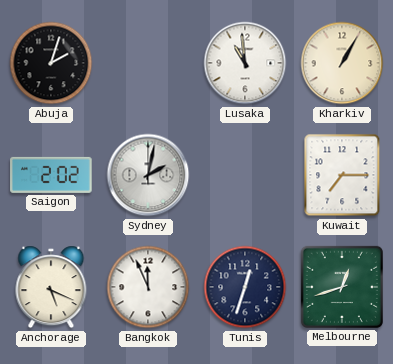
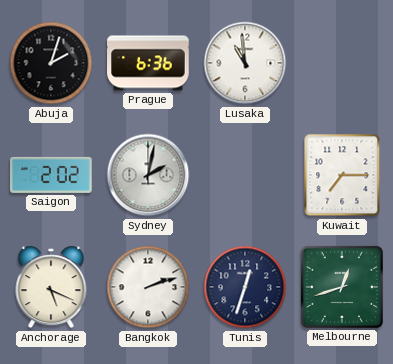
Prague: none -> 6:36 (148, 63)
Kharkiv: 1:05 -> none (342, 63)
Bangkok: 11:56 -> 2:12 (148, 287)
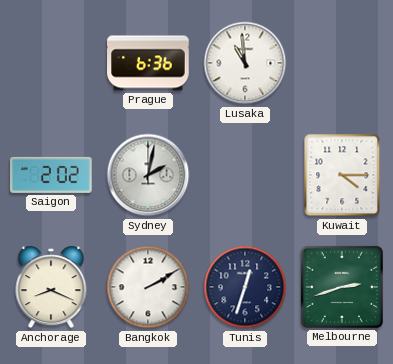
Abuja: 2:03 -> none (51, 63)
Kuwait: 7:15 -> 4:15 (342, 175)
Anchorage: 5:19 -> 8:19 (51, 287)
Bangkok: 2:12 -> 2:10 (148, 287)
Melbourne: 12:42 -> 2:42 (342, 287)
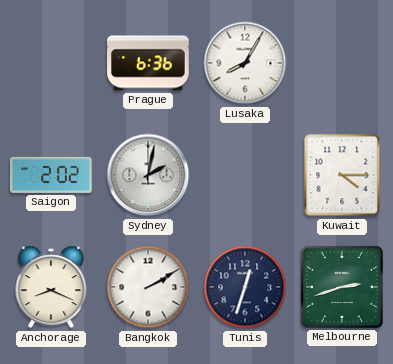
Lusaka: 10:59 -> 8:05 (245, 63)
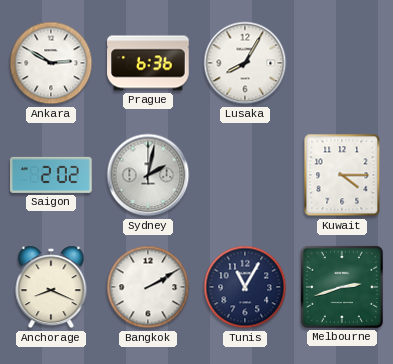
Ankara: none -> 2:50 (51, 63)
Tunis: 12:33 -> 11:05 (245, 287)
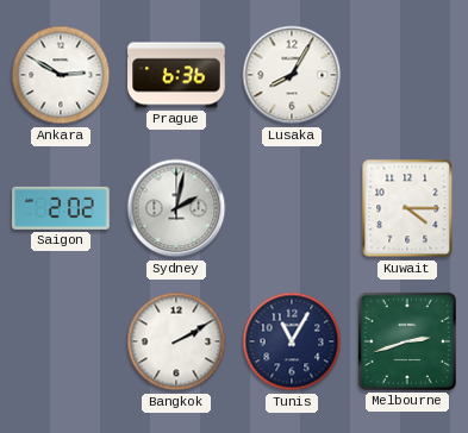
Anchorage: 8:19 -> none (51, 287)
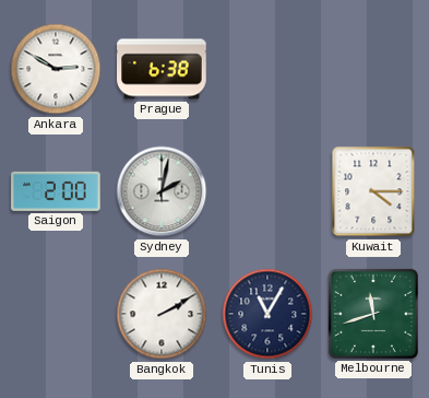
Prague: 6:36 -> 6:38 (162, 69)
Lusaka: 8:05 -> none (292, 75)
Saigon: 2:02 -> 2:00 (56, 191)
Melbourne: 2:42 -> 11:42 (373, 314)
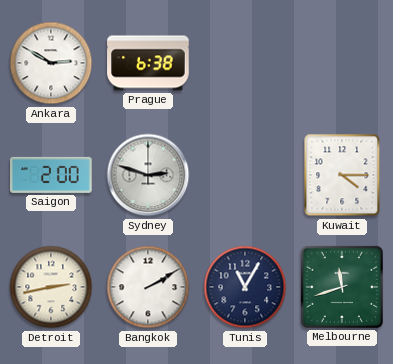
Sydney: 2:02 -> 2:48 (148, 175)
Detroit: none -> 2:43 (51, 287)
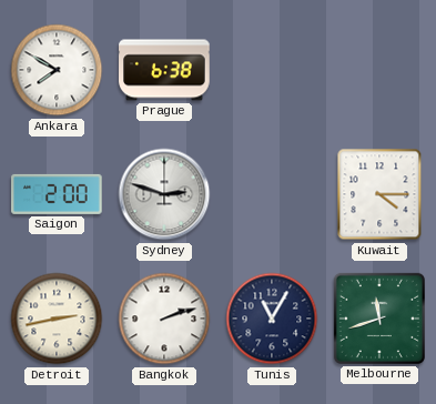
Ankara: 2:50 -> 7:50 (57, 70)
Bangkok: 2:10 -> 2:12 (164, 319)
